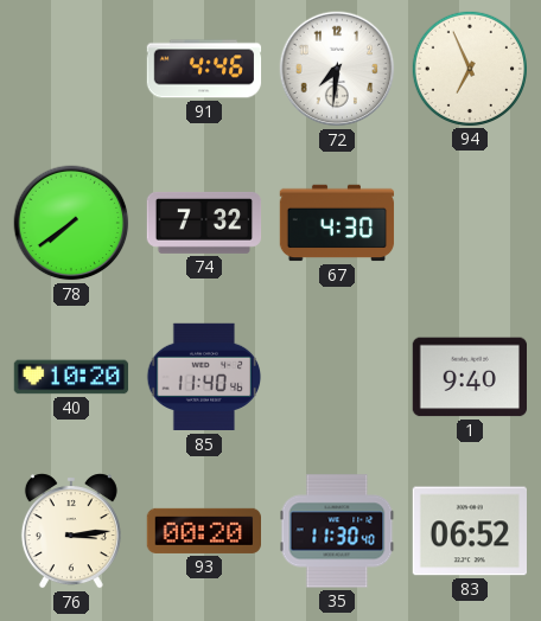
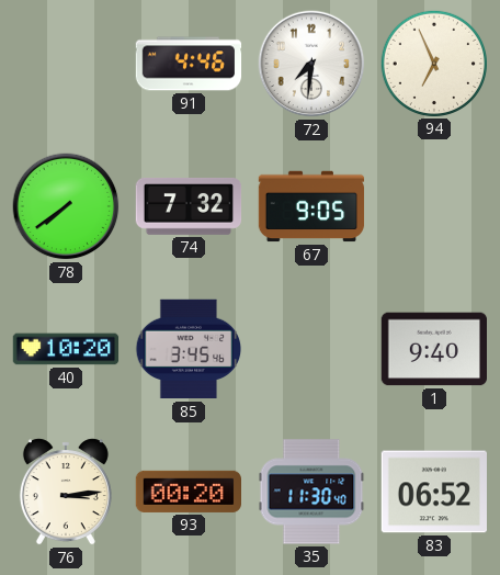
67: 4:30 -> 9:05 (311, 206)
85: 11:40 -> 3:45 (189, 349)
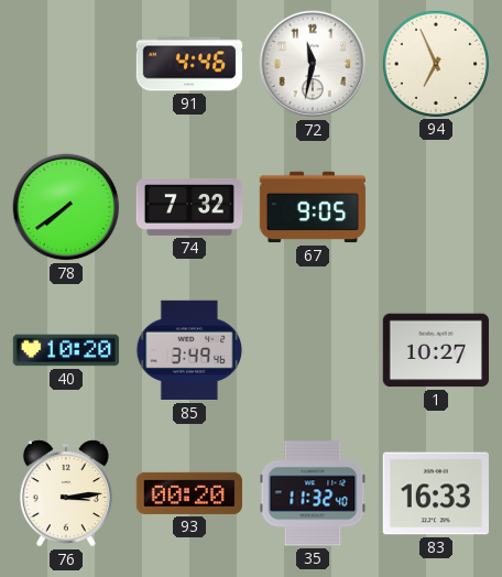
72: 7:31 -> 11:32 (313, 64)
85: 3:45 -> 3:49 (189, 350)
1: 9:40 -> 10:27 (435, 350)
35: 11:30 -> 11:32 (313, 493)
83: 06:52 -> 16:33 (435, 493)
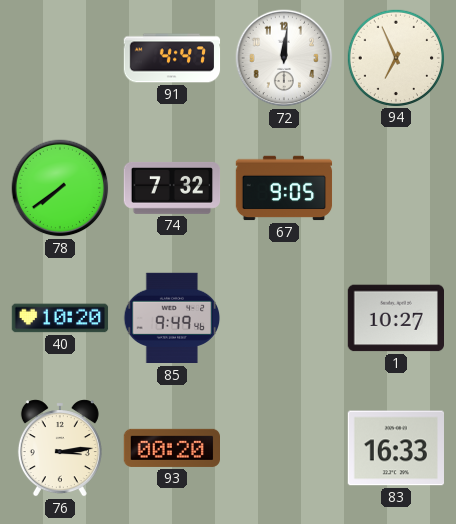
91: 4:46 -> 4:47 (172, 58)
72: 11:32 -> 12:01 (284, 58)
85: 3:49 -> 9:49 (172, 318)
35: 11:32 -> none (313, 493)
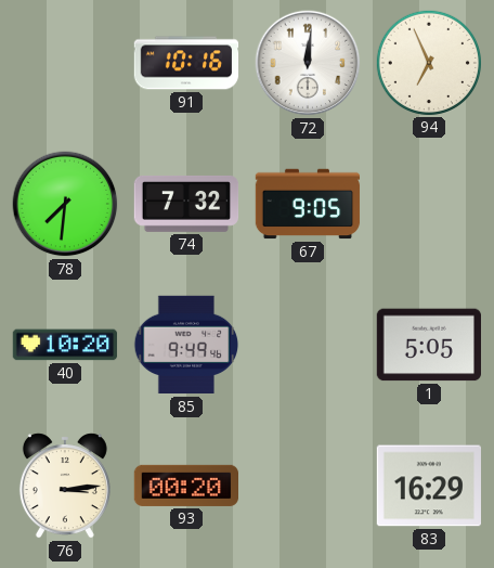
91: 4:47 -> 10:16 (186, 63)
78: 7:39 -> 7:31 (65, 204)
1: 10:27 -> 5:05 (428, 345)
83: 16:33 -> 16:29 (428, 486)
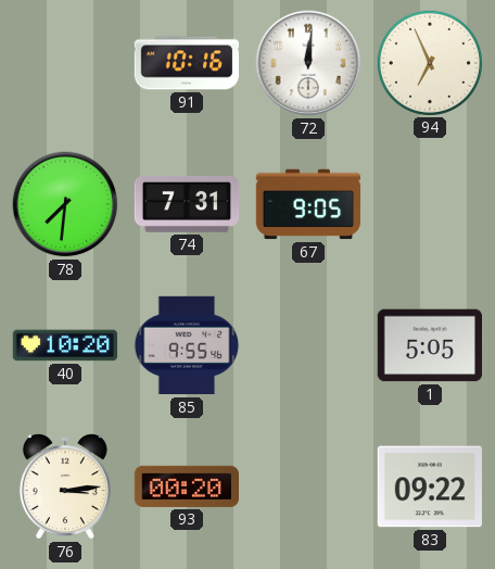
74: 7:32 -> 7:31 (187, 204)
85: 9:49 -> 9:55 (187, 345)
83: 16:29 -> 09:22 (429, 486)
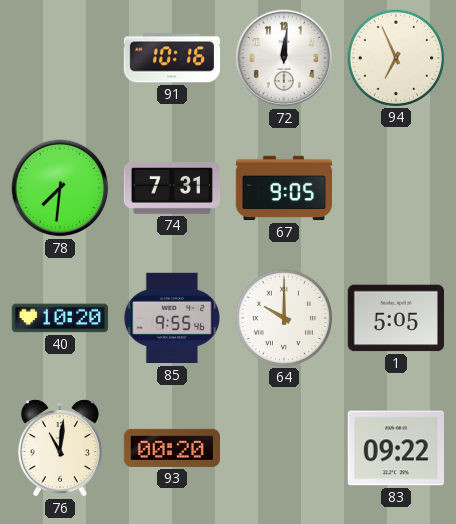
64: none -> 10:00 (283, 317)
76: 3:14 -> 11:01 (60, 448)
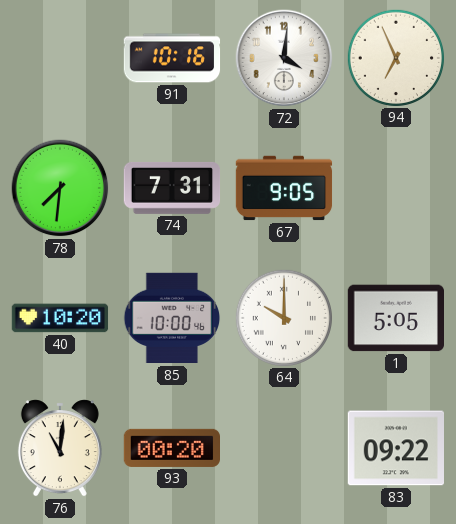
72: 12:01 -> 4:01 (284, 58)
85: 9:55 -> 10:00 (172, 318)
